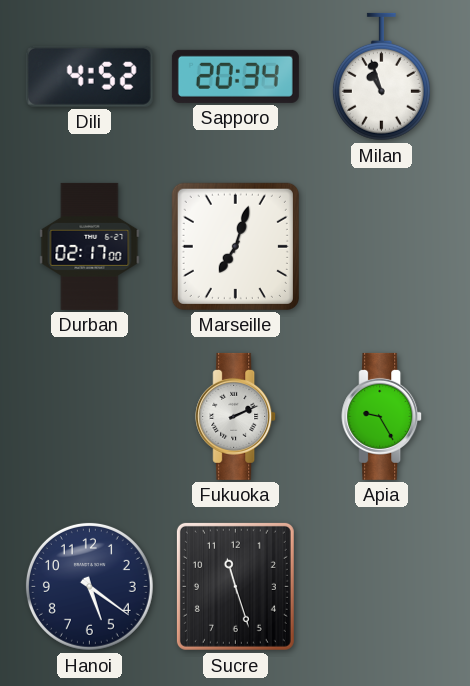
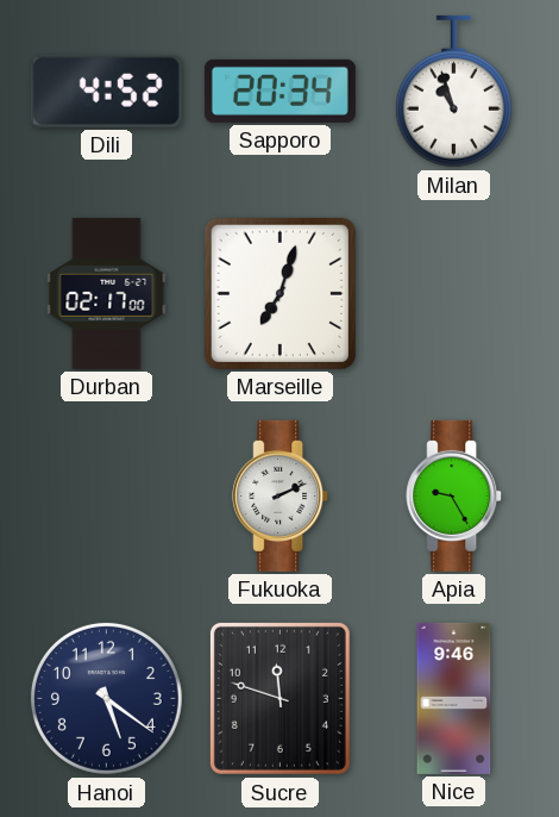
Sucre: 11:27 -> 11:48 (279, 698)
Nice: none -> 9:46 (454, 698)
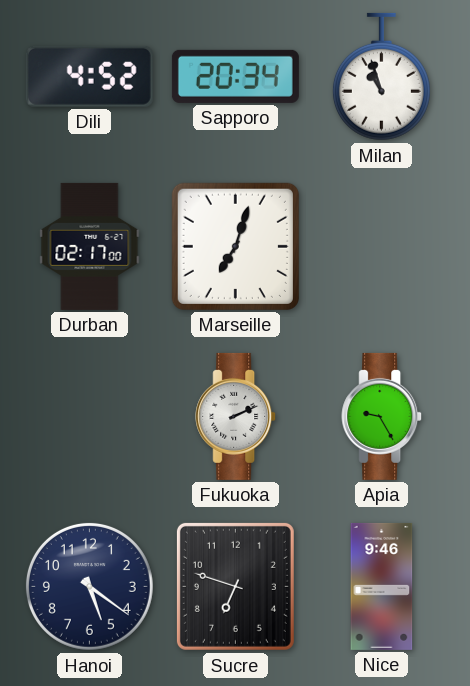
Sucre: 11:48 -> 6:48 (235, 586)
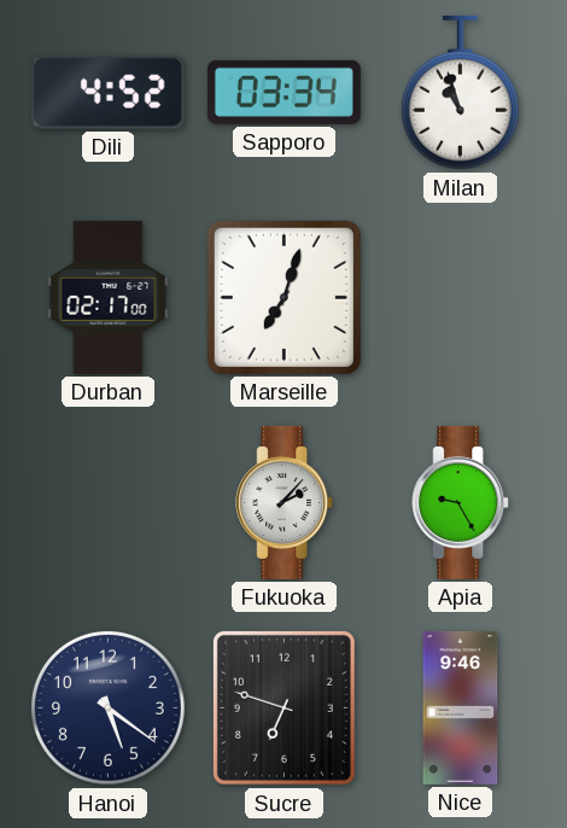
Sapporo: 20:34 -> 03:34 (283, 92)
Fukuoka: 2:11 -> 2:07 (285, 502)
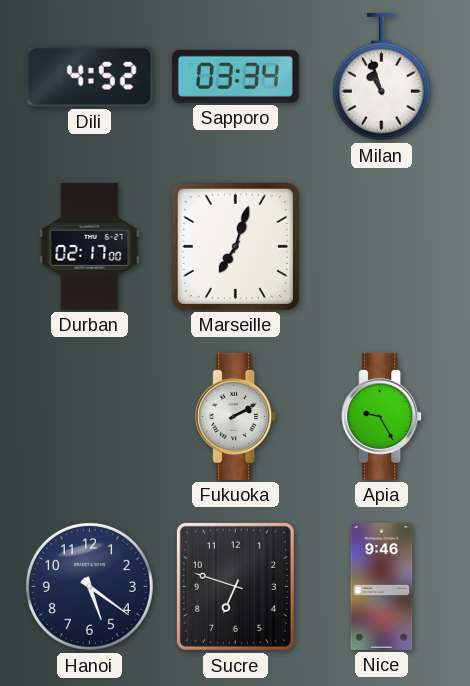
Fukuoka: 2:07 -> 2:10 (236, 416)
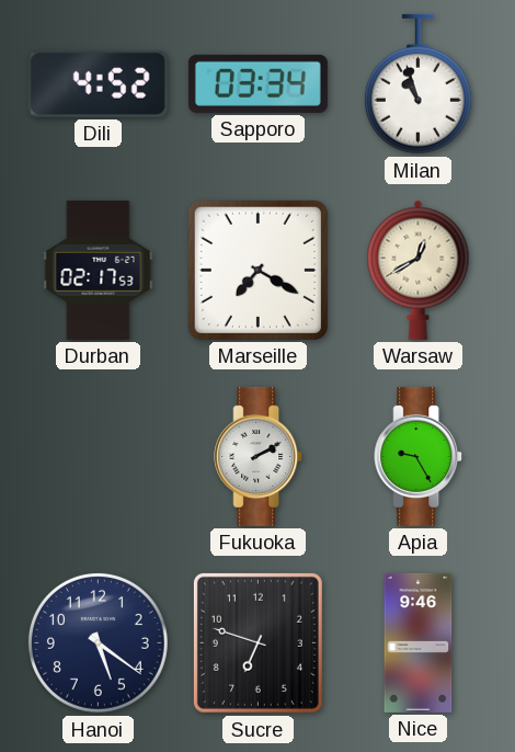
Durban: 02:17:00 -> 02:17:53 (99, 270)
Marseille: 7:03 -> 7:20 (257, 270)
Warsaw: none -> 12:40 (419, 270)
